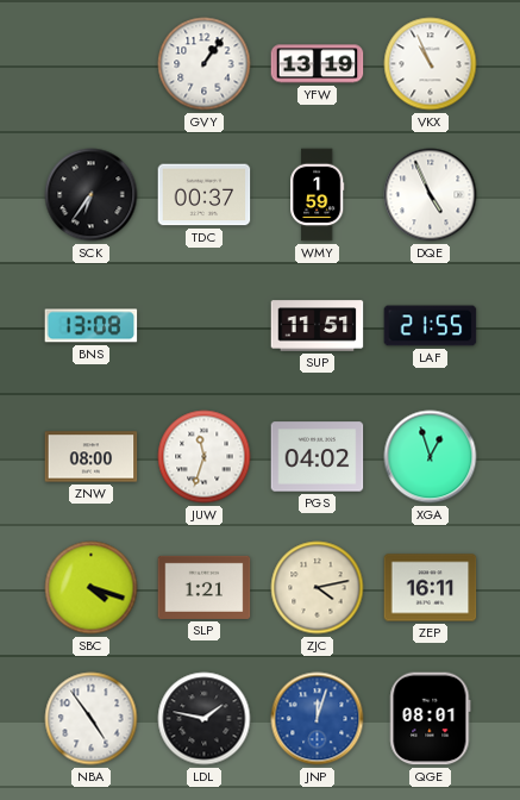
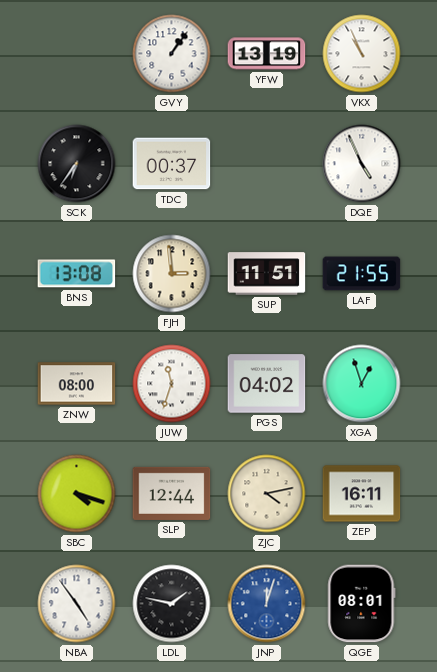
WMY: 1:59 -> none (318, 195)
FJH: none -> 2:59 (172, 274)
SLP: 1:21 -> 12:44 (172, 493)
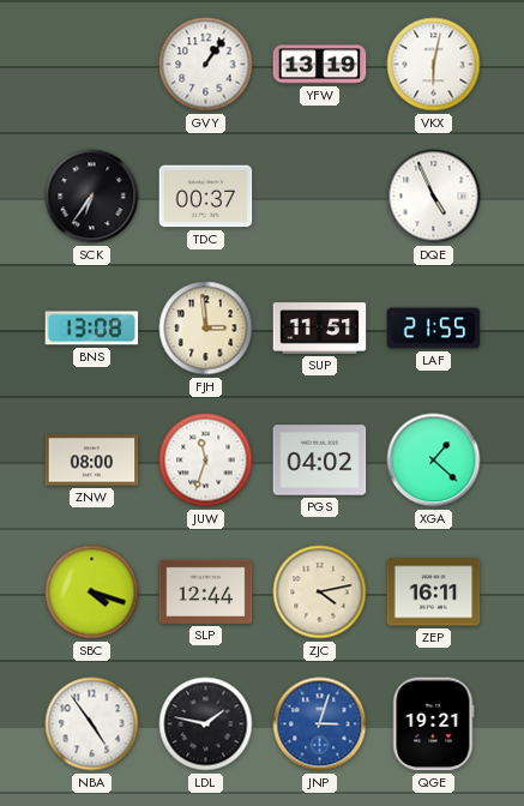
VKX: 10:56 -> 6:02 (434, 65)
XGA: 12:57 -> 1:22 (434, 461)
JNP: 12:03 -> 3:03 (320, 724)
QGE: 08:01 -> 19:21 (434, 724)
